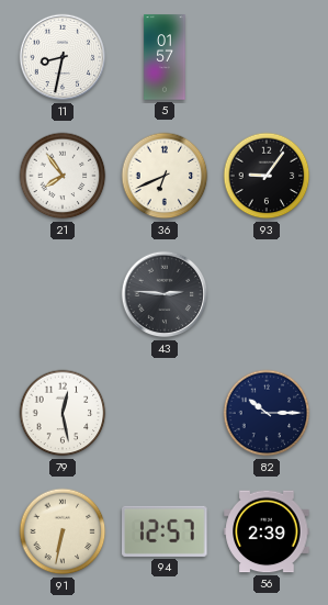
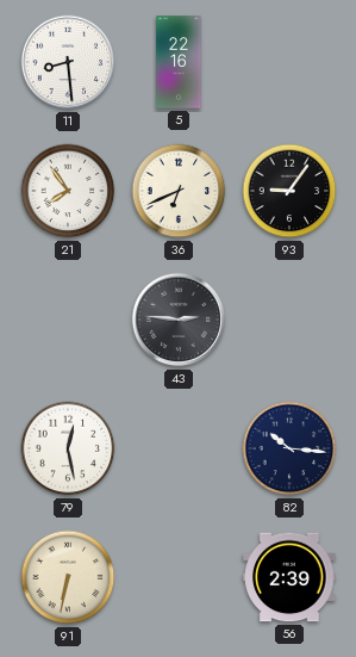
11: 8:32 -> 8:29 (68, 62)
5: 01:57 -> 22:16 (179, 62)
82: 10:15 -> 10:16 (289, 448)
94: 12:57 -> none (166, 531)
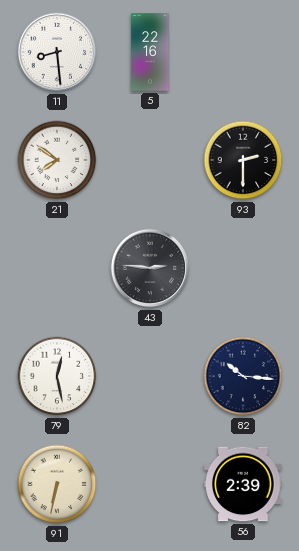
21: 7:54 -> 7:51 (57, 160)
36: 6:41 -> none (179, 191)
93: 9:06 -> 2:30 (243, 160)
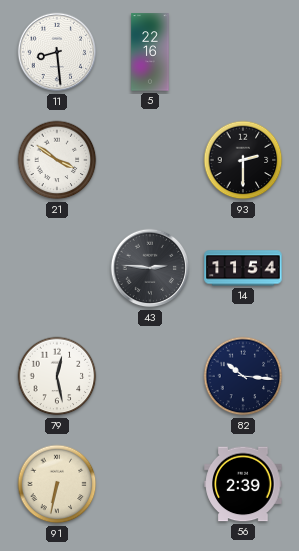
21: 7:51 -> 3:51 (57, 160)
14: none -> 11:54 (243, 268)
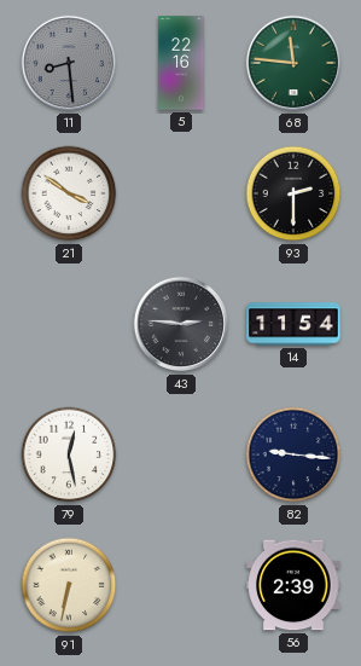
11 dial: white -> grey (69, 63)
68: none -> 11:46 (293, 63)
82: 10:16 -> 9:16 (293, 454)
